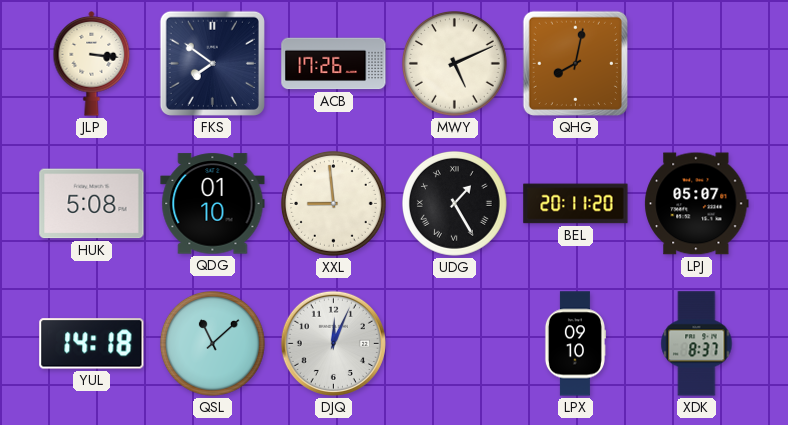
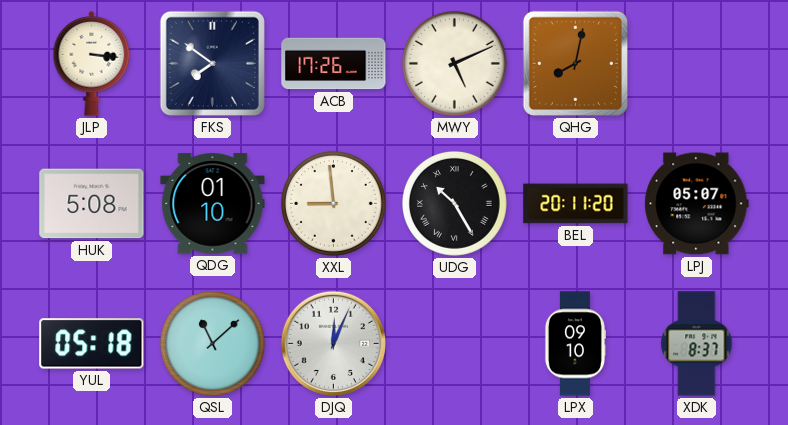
UDG: 1:25 -> 10:25 (455, 204)
YUL: 14:18 -> 05:18 (92, 344)
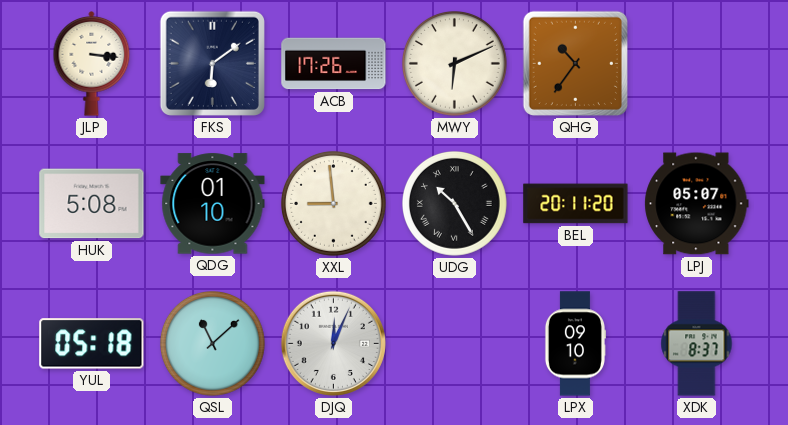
FKS: 7:51 -> 6:09 (212, 63)
MWY: 5:11 -> 6:11 (455, 64)
QHG: 8:02 -> 10:36 (575, 63)
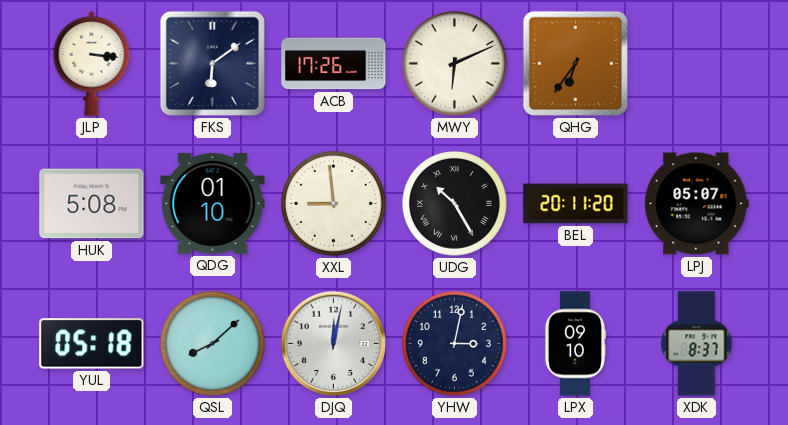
QHG: 10:36 -> 6:36 (575, 63)
QSL: 11:08 -> 8:08 (213, 344)
DJQ: 12:04 -> 12:02 (333, 343)
YHW: none -> 3:02 (455, 344)
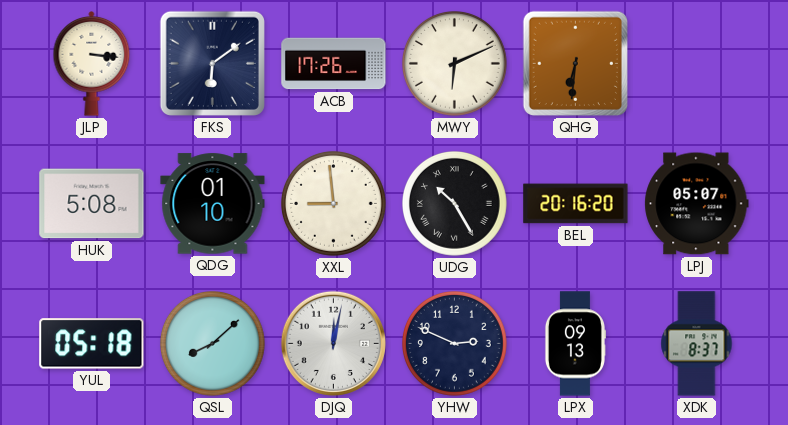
QHG: 6:36 -> 6:31 (575, 63)
BEL: 20:11 -> 20:16 (576, 204)
YHW: 3:02 -> 2:49 (455, 344)
LPX: 09:10 -> 09:13 (574, 344)
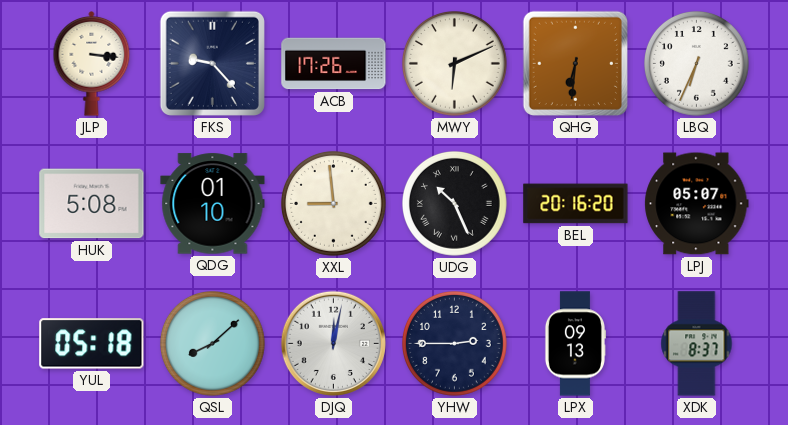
FKS: 6:09 -> 9:23 (212, 63)
LBQ: none -> 6:34 (697, 64)
UDG: 10:25 -> 10:26 (455, 204)
YHW: 2:49 -> 2:45 (455, 344)
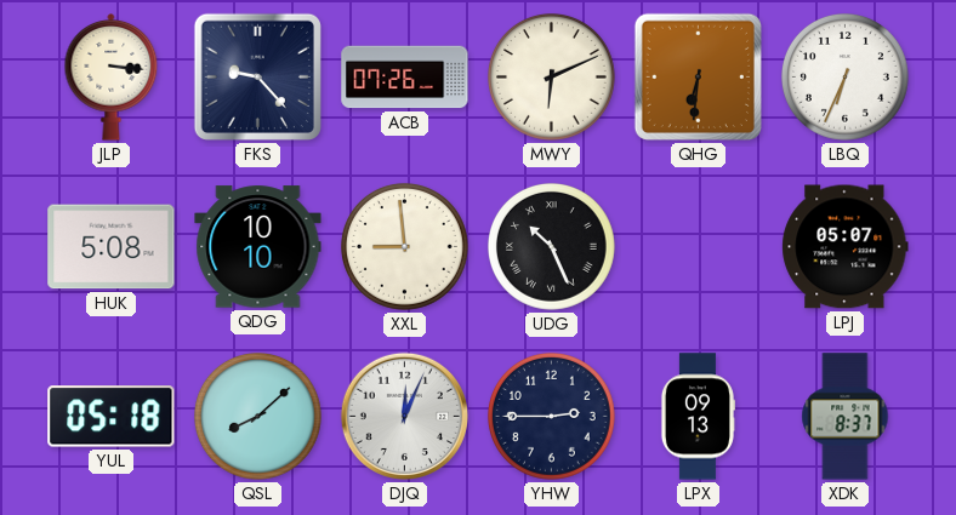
ACB: 17:26 -> 07:26 (405, 78)
QDG: 01:10 -> 10:10 (258, 247)
BEL: 20:16 -> none (576, 204)
DJQ: 12:02 -> 12:04 (404, 416)
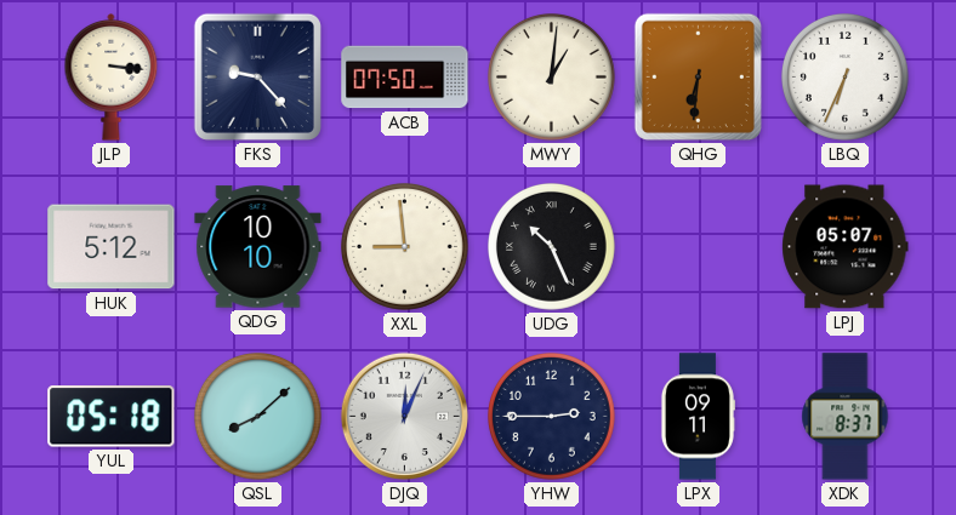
ACB: 07:26 -> 07:50 (405, 78)
MWY: 6:11 -> 1:01 (552, 78)
HUK: 5:08 -> 5:12 (112, 247)
LPX: 09:13 -> 09:11 (696, 417)
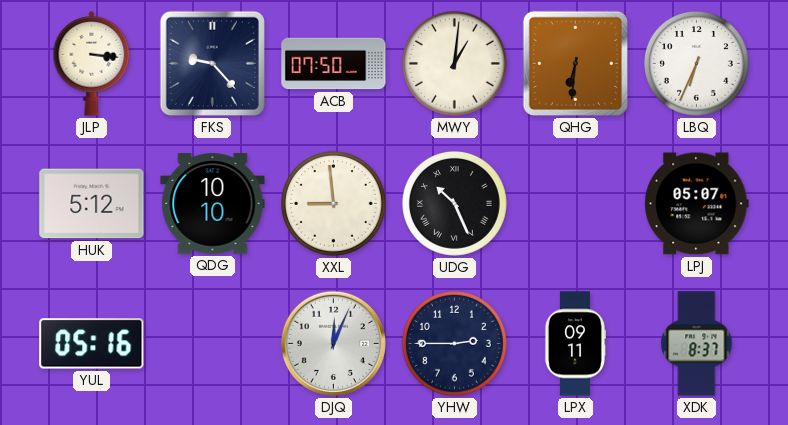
YUL: 05:18 -> 05:16 (92, 344)
QSL: 8:08 -> none (258, 417)
